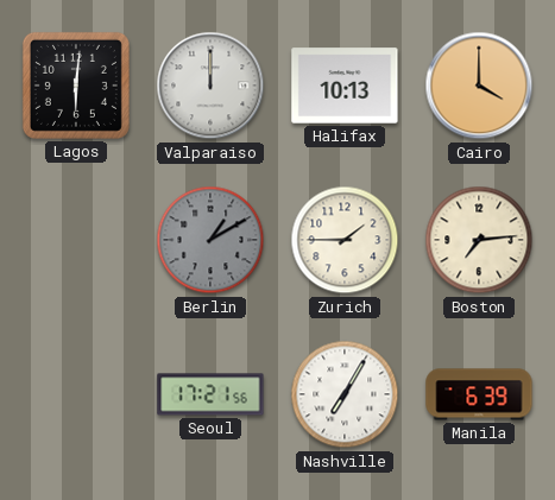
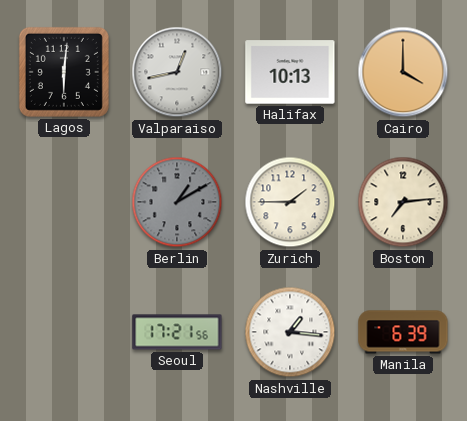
Valparaiso: 12:00 -> 12:43 (177, 72)
Nashville: 7:05 -> 1:16 (290, 332)
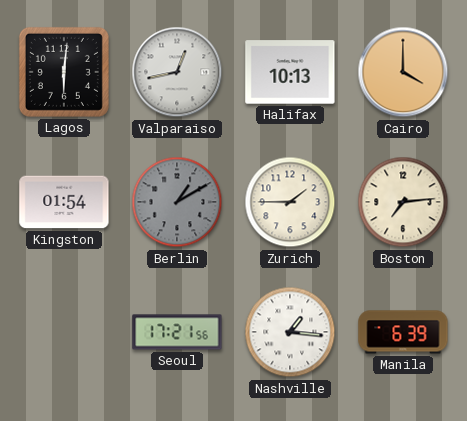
Kingston: none -> 01:54 (64, 202)
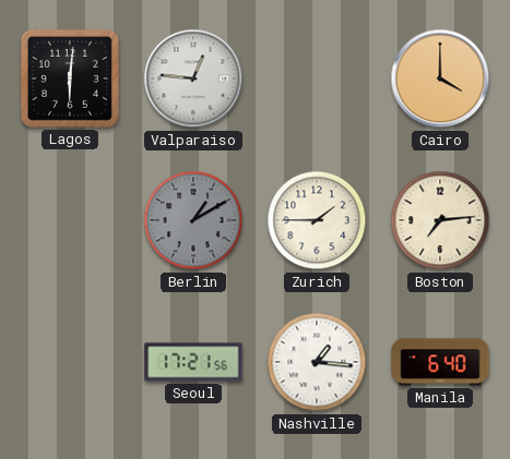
Valparaiso: 12:43 -> 12:46 (193, 78)
Halifax: 10:13 -> none (290, 72)
Kingston: 01:54 -> none (64, 202)
Manila: 6:39 -> 6:40 (440, 362)
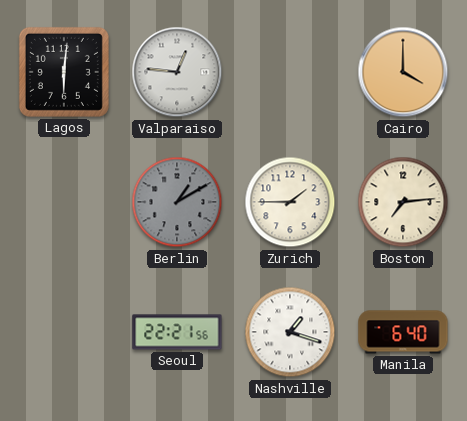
Seoul: 17:21 -> 22:21 (177, 332)
Nashville: 1:16 -> 1:18 (290, 332)
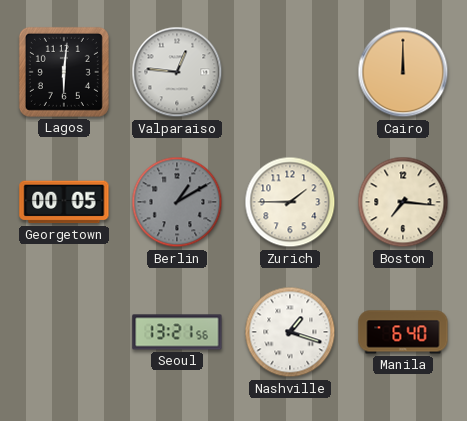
Cairo: 4:00 -> 12:00 (403, 72)
Georgetown: none -> 00:05 (64, 202)
Boston: 7:14 -> 7:16 (403, 202)
Seoul: 22:21 -> 13:21 (177, 332)
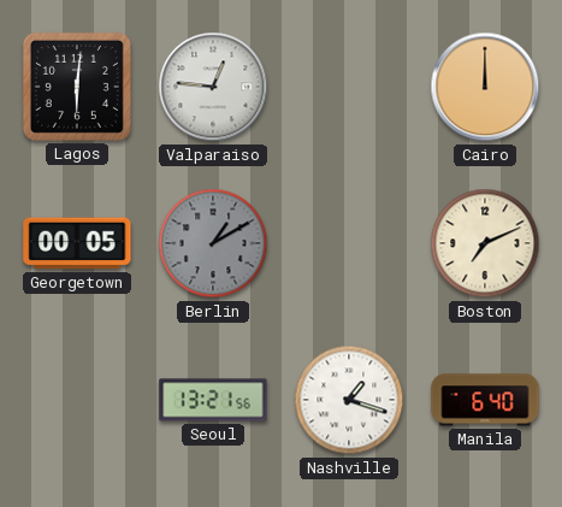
Zurich: 1:45 -> none (290, 202)
Boston: 7:16 -> 7:11 (485, 243)
